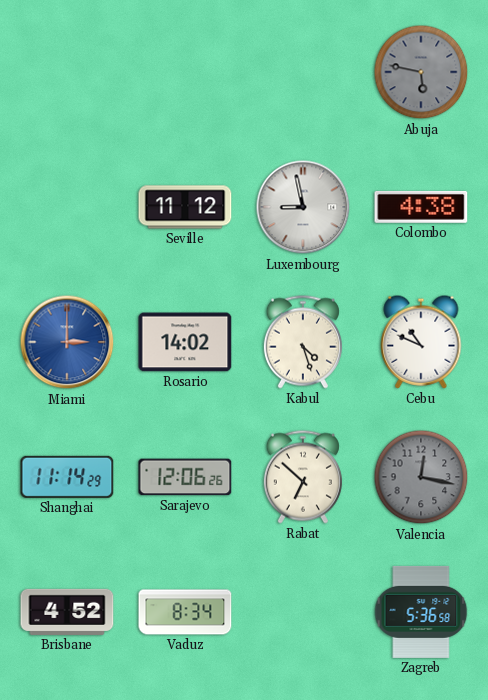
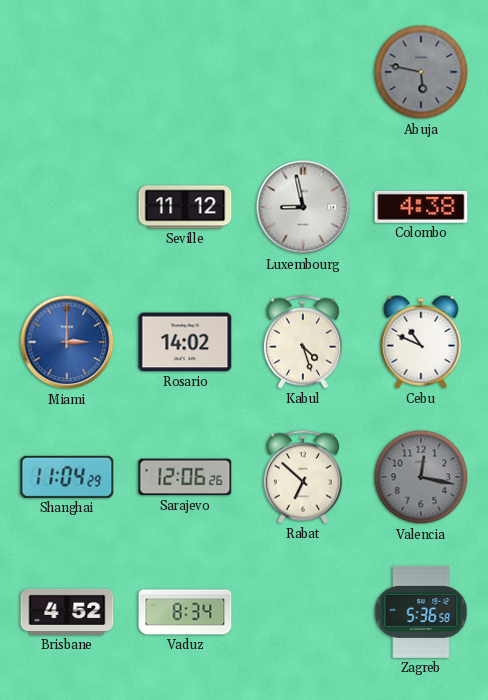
Shanghai: 11:14 -> 11:04 (67, 477)
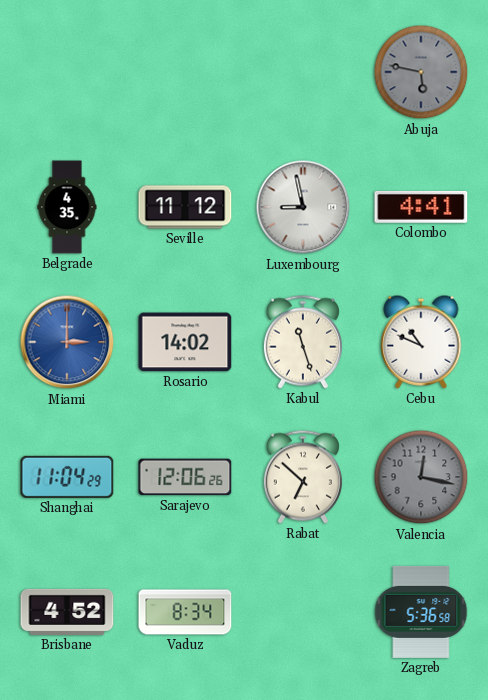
Belgrade: none -> 4:35 (67, 207)
Colombo: 4:38 -> 4:41 (421, 207)
Kabul: 4:27 -> 11:27 (303, 342)
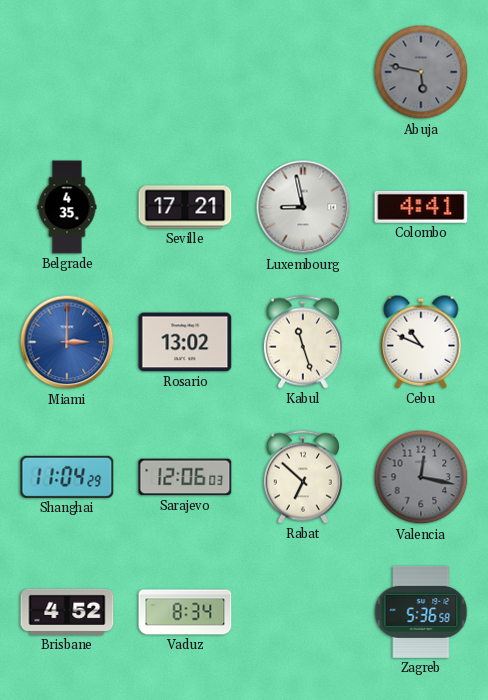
Seville: 11:12 -> 17:21 (185, 207)
Rosario: 14:02 -> 13:02 (185, 342)
Sarajevo: 12:06:26 -> 12:06:03 (185, 477)
